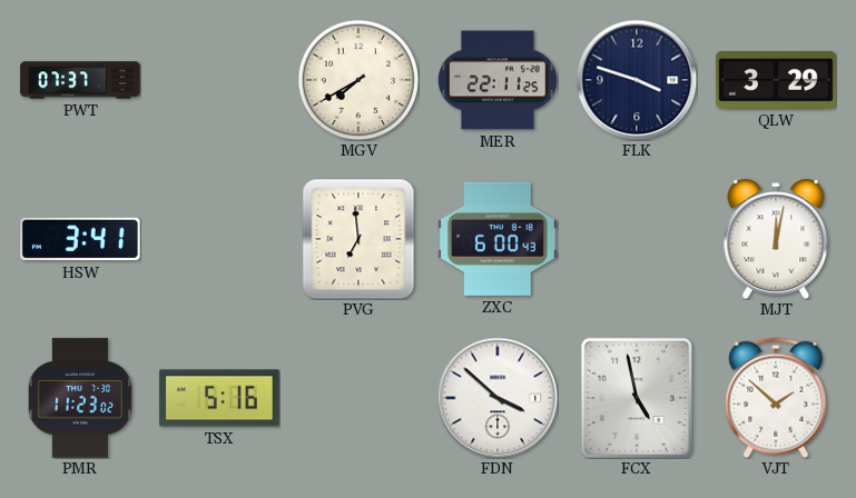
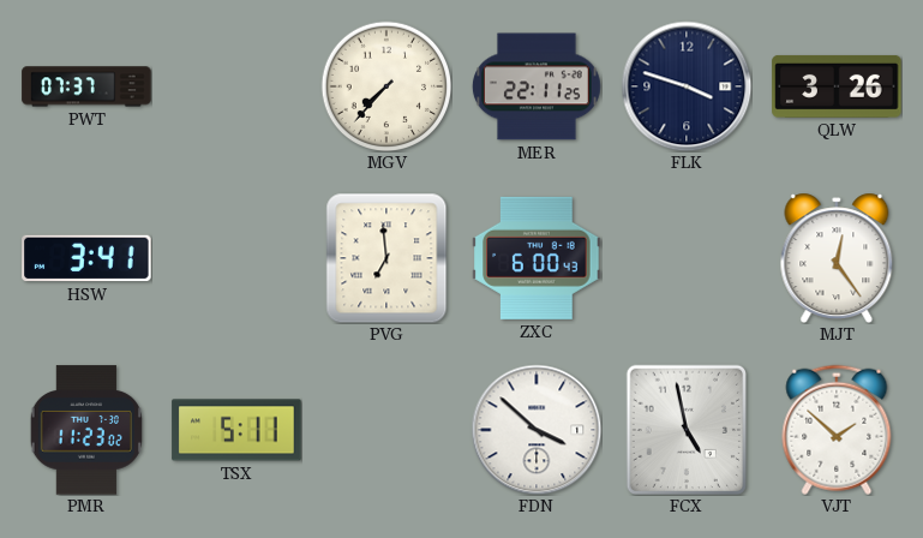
MGV: 7:40 -> 7:37 (386, 86)
QLW: 3:29 -> 3:26 (837, 86)
MJT: 12:02 -> 12:24 (837, 258)
TSX: 5:16 -> 5:11 (236, 430)
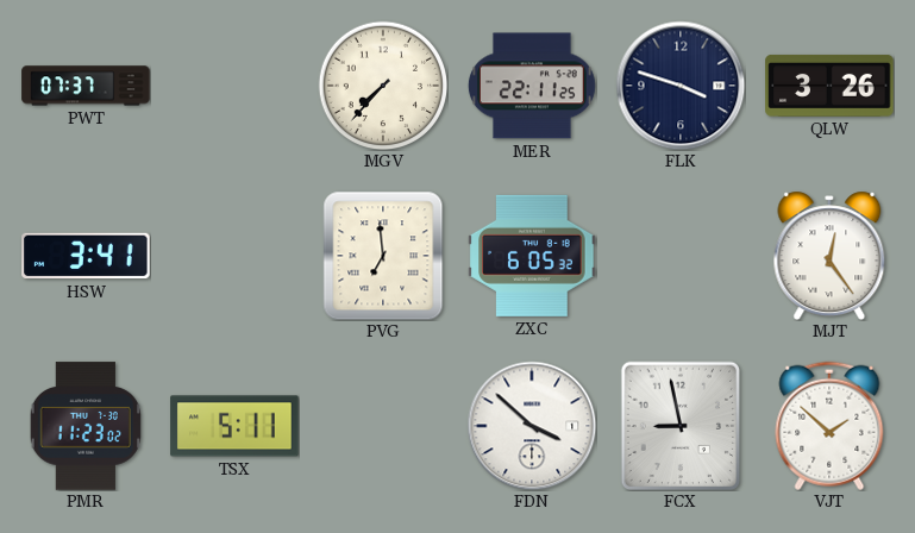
ZXC: 6:00 -> 6:05 (532, 256)
FCX: 4:58 -> 8:58 (679, 425)
